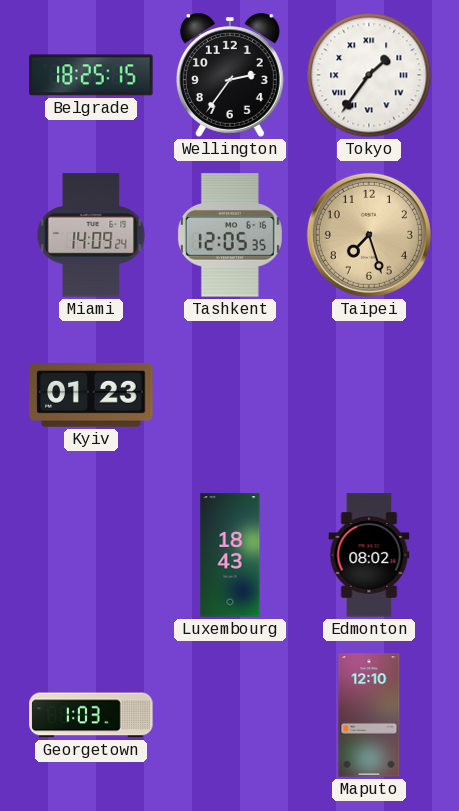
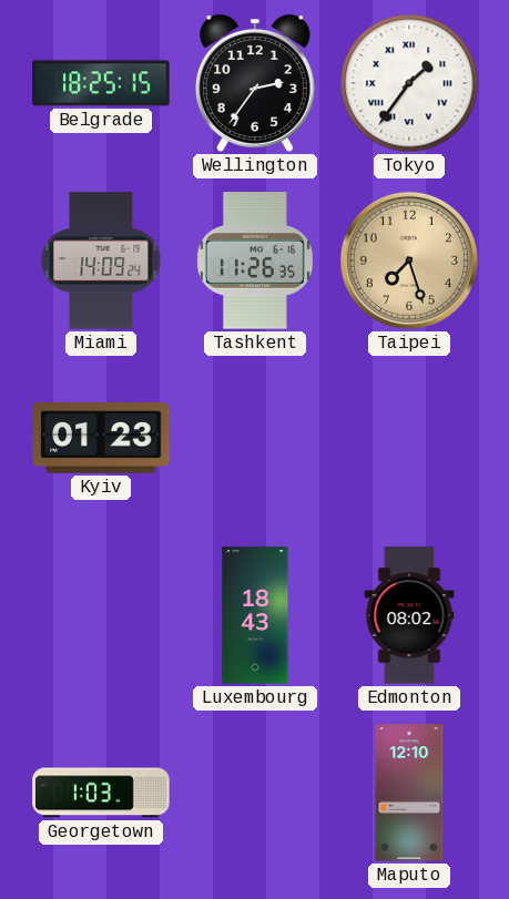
Tashkent: 12:05 -> 11:26 (255, 260)
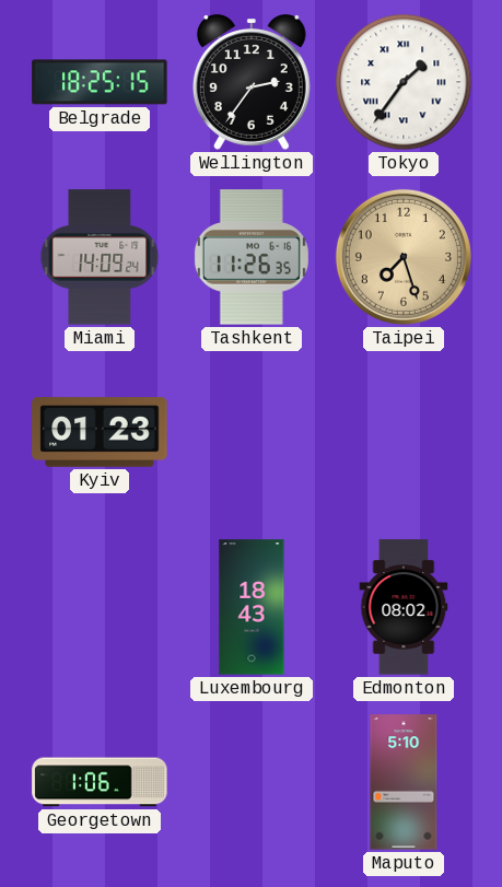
Georgetown: 1:03 -> 1:06 (100, 782)
Maputo: 12:10 -> 5:10 (404, 782)
